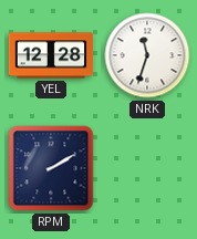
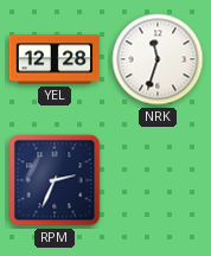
RPM: 2:10 -> 2:34 (55, 180)
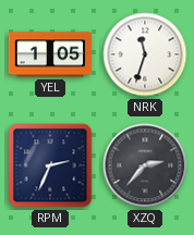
YEL: 12:28 -> 1:05 (50, 54)
XZQ: none -> 2:37 (145, 165)
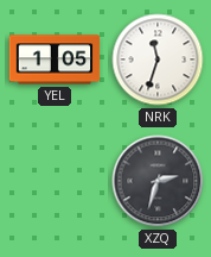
RPM: 2:34 -> none (50, 165)
XZQ: 2:37 -> 2:33 (158, 181)
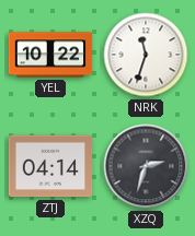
YEL: 1:05 -> 10:22 (50, 55)
ZTJ: none -> 04:14 (50, 166)
